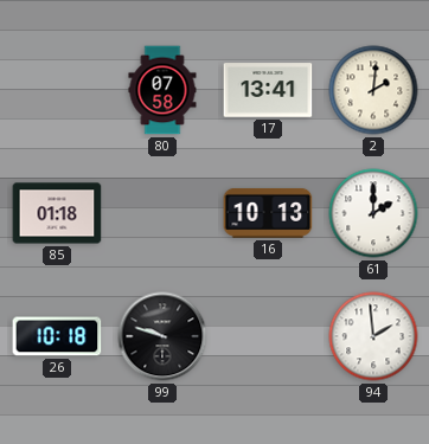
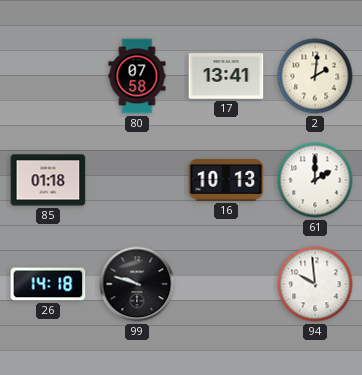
26: 10:18 -> 14:18 (48, 284)
94: 1:59 -> 9:59 (315, 284)
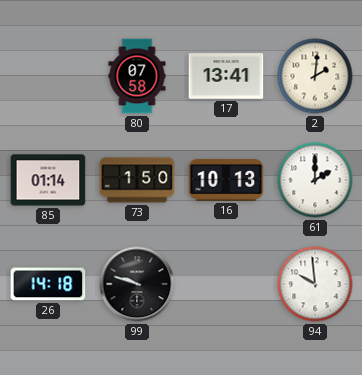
85: 01:18 -> 01:14 (48, 180)
73: none -> 1:50 (137, 180)
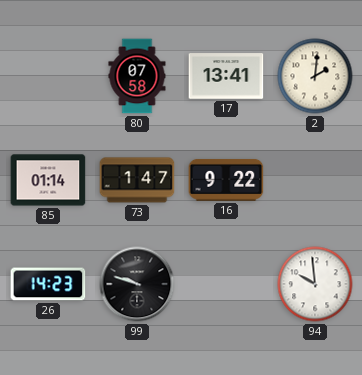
73: 1:50 -> 1:47 (137, 180)
16: 10:13 -> 9:22 (226, 180)
61: 2:00 -> none (315, 180)
26: 14:18 -> 14:23 (48, 284)
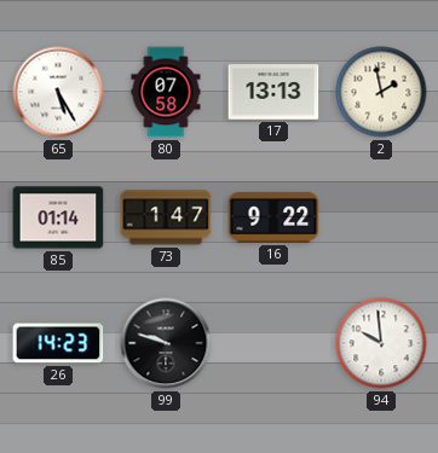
65: none -> 5:25 (58, 92)
17: 13:41 -> 13:13 (273, 92)
2: 2:01 -> 1:58 (381, 92)
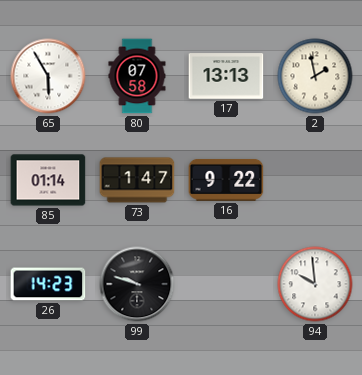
65: 5:25 -> 5:55 (48, 76)
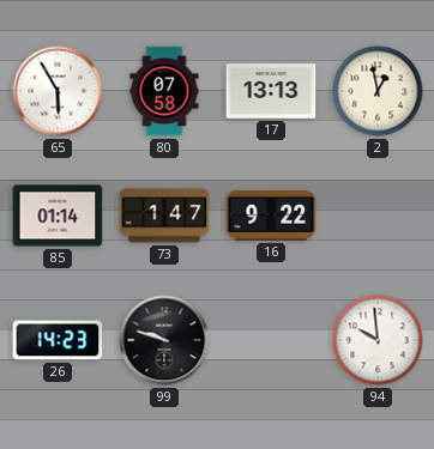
2: 1:58 -> 12:58 (378, 91)
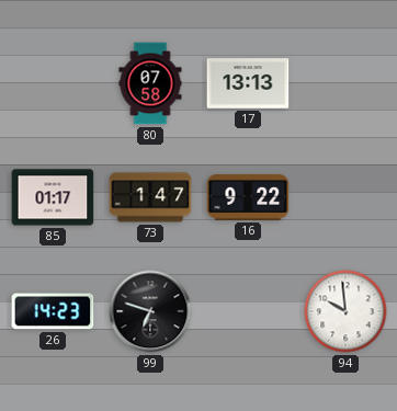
65: 5:55 -> none (58, 91)
2: 12:58 -> none (378, 91)
85: 01:14 -> 01:17 (53, 197)
99: 9:48 -> 6:48 (150, 311)
